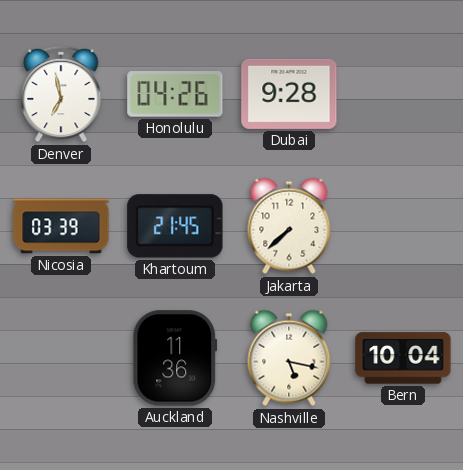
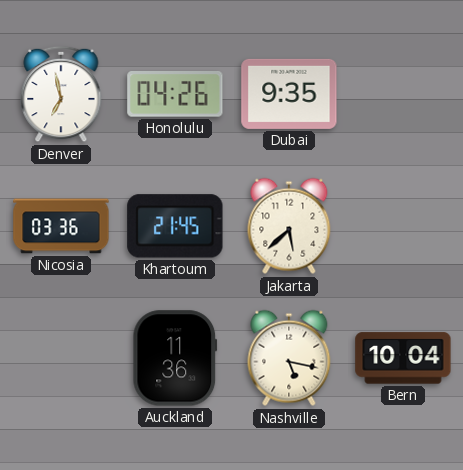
Dubai: 9:28 -> 9:35 (289, 94)
Nicosia: 03:39 -> 03:36 (61, 226)
Jakarta: 7:38 -> 5:38 (289, 226)
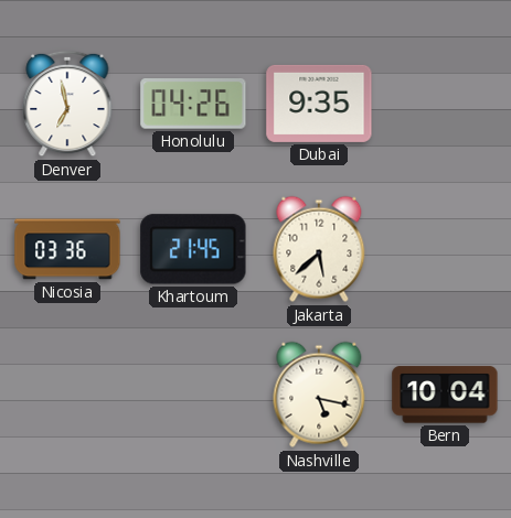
Auckland: 11:36 -> none (175, 358)
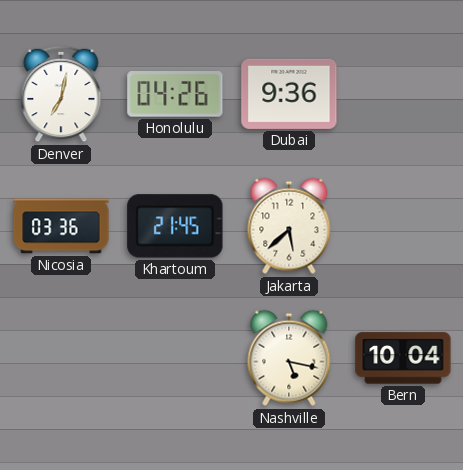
Denver: 6:58 -> 7:02 (61, 94)
Dubai: 9:35 -> 9:36 (289, 94)
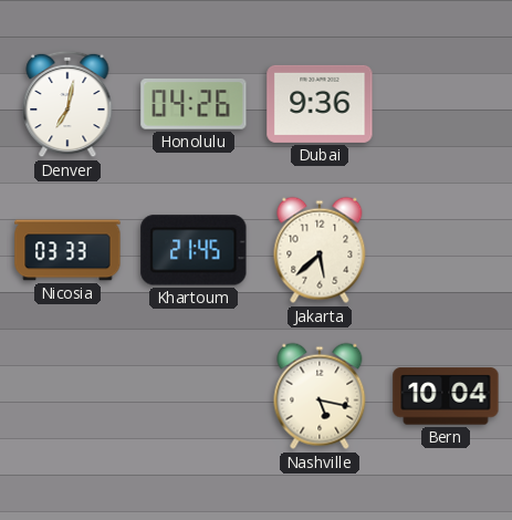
Nicosia: 03:36 -> 03:33 (67, 250)
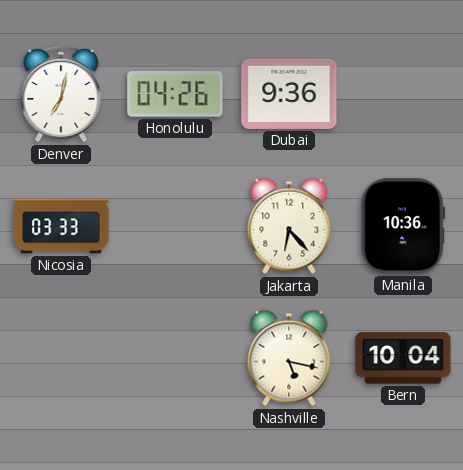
Khartoum: 21:45 -> none (194, 250)
Jakarta: 5:38 -> 6:23 (289, 226)
Manila: none -> 10:36 (403, 226)
